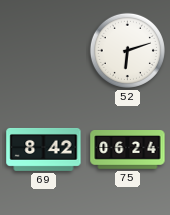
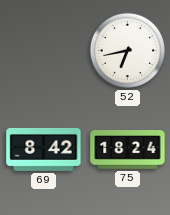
52: 6:12 -> 6:43 (127, 50)
75: 06:24 -> 18:24 (128, 150)
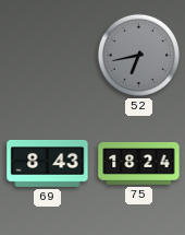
52 dial: white -> grey (138, 55)
69: 8:42 -> 8:43 (48, 163)
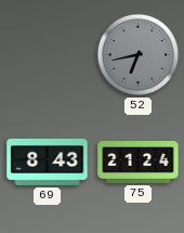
75: 18:24 -> 21:24 (139, 163)
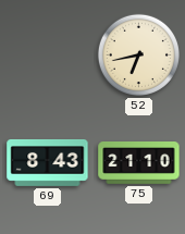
52 dial: grey -> cream (138, 54)
75: 21:24 -> 21:10 (139, 163)
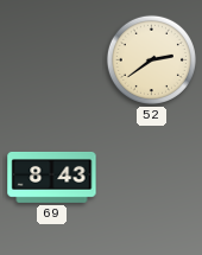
52: 6:43 -> 2:39 (151, 59)
75: 21:10 -> none (139, 163)
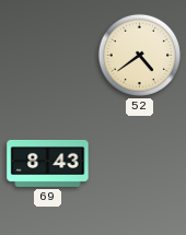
52: 2:39 -> 4:39 (139, 55)
